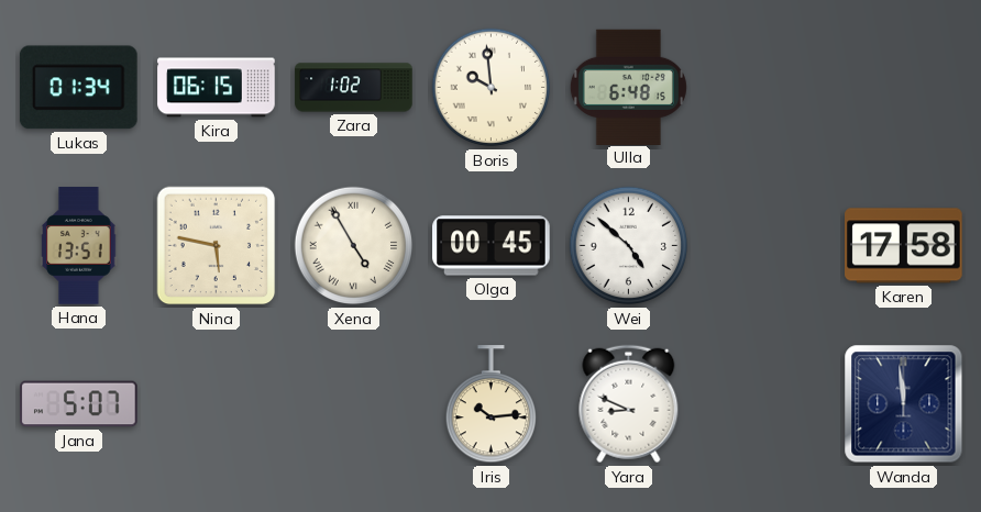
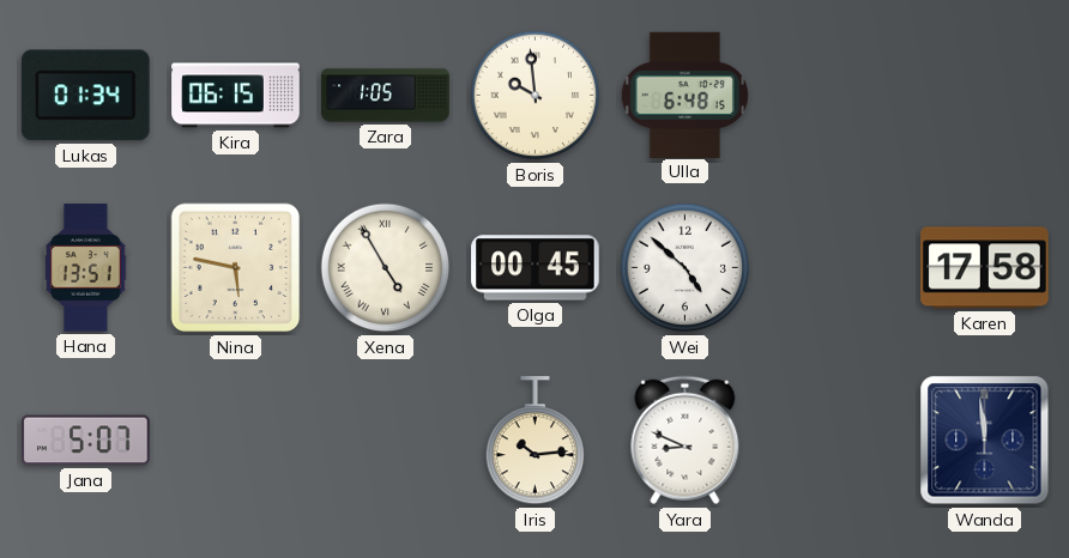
Zara: 1:02 -> 1:05 (386, 96)
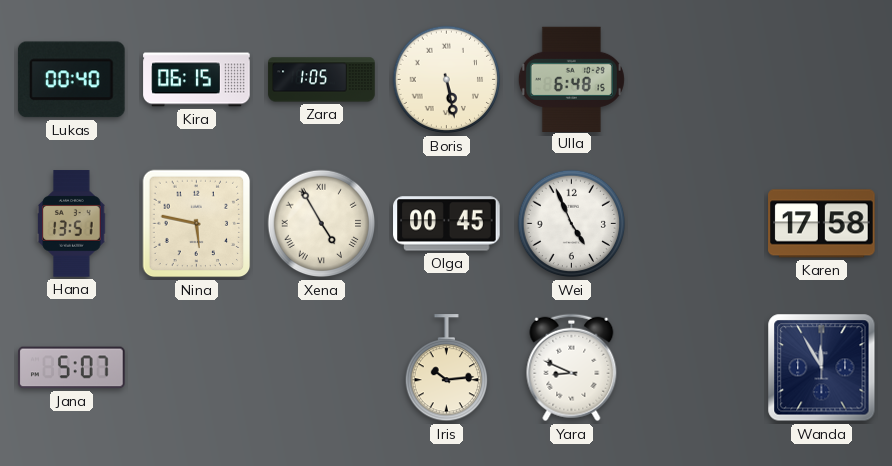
Lukas: 01:34 -> 00:40 (71, 80)
Boris: 9:59 -> 5:28 (447, 80)
Wei: 4:52 -> 4:56 (572, 224)
Wanda: 11:59 -> 11:55 (822, 368)
